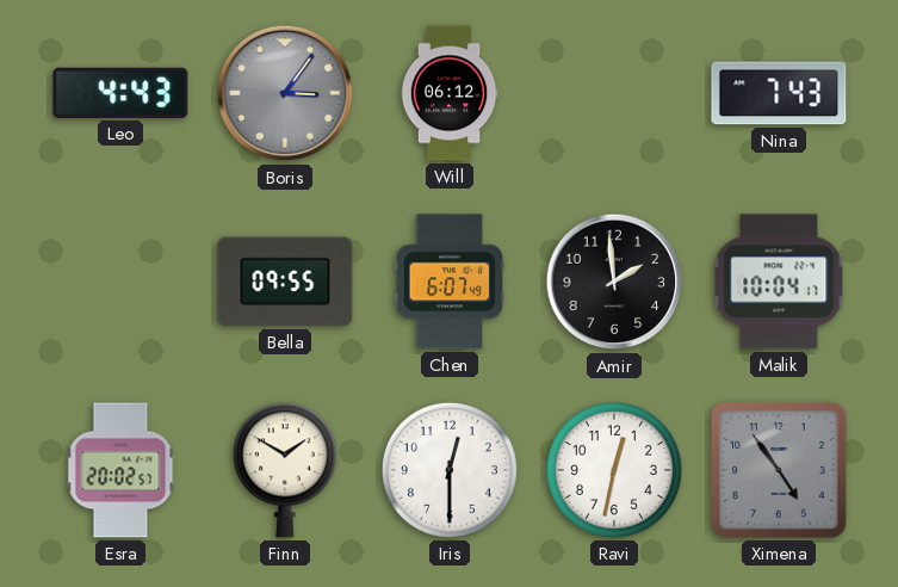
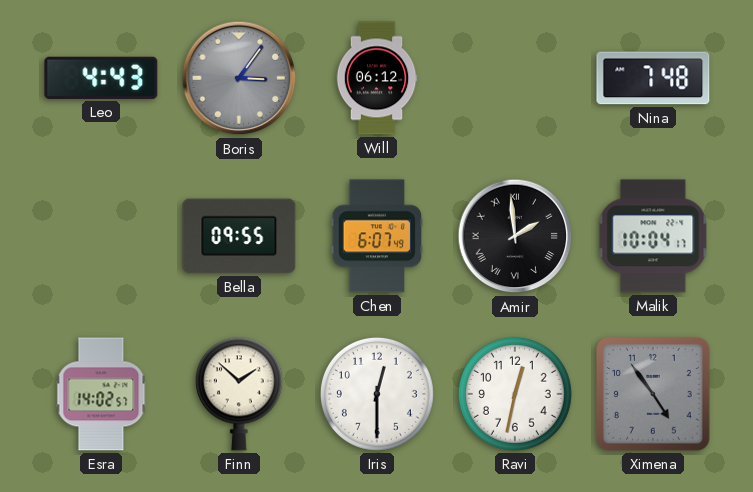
Nina: 7:43 -> 7:48 (653, 78)
Amir numerals: Arabic -> Roman (515, 236)
Esra: 20:02 -> 14:02 (101, 394)
Finn: 1:50 -> 1:52 (239, 394)
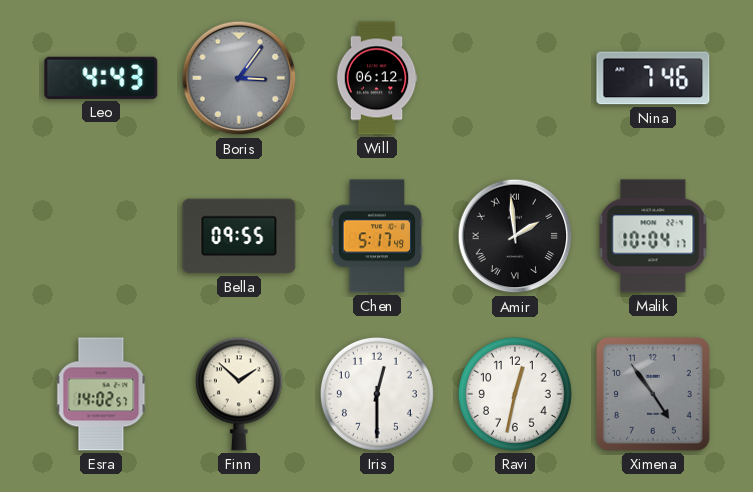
Nina: 7:48 -> 7:46 (653, 78)
Chen: 6:07 -> 5:17 (377, 236)
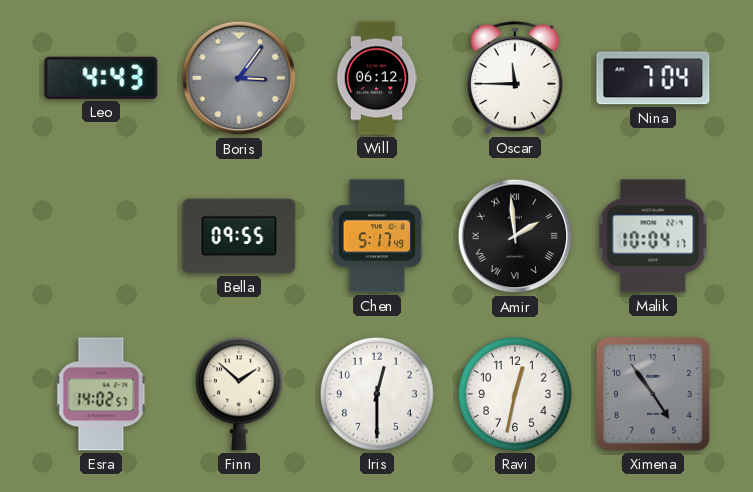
Oscar: none -> 11:45 (515, 78)
Nina: 7:46 -> 7:04 (653, 78)
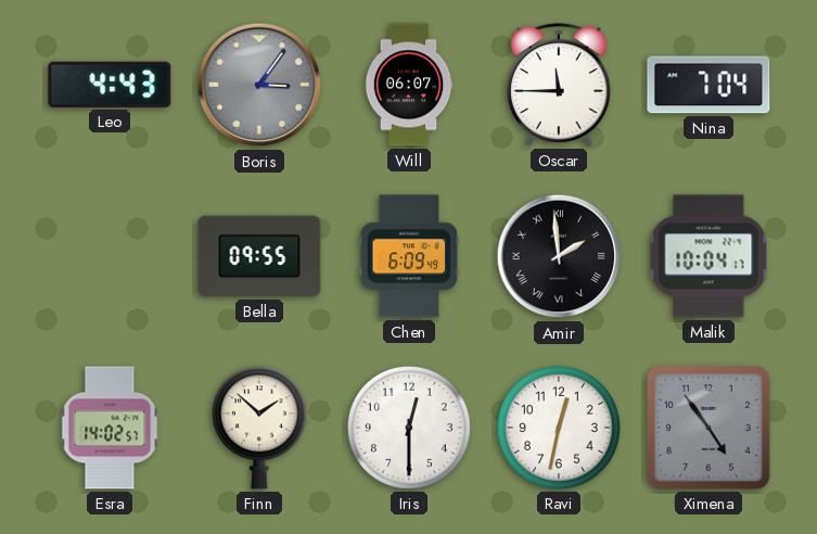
Will: 06:12 -> 06:07 (409, 85)
Chen: 5:17 -> 6:09 (409, 256)
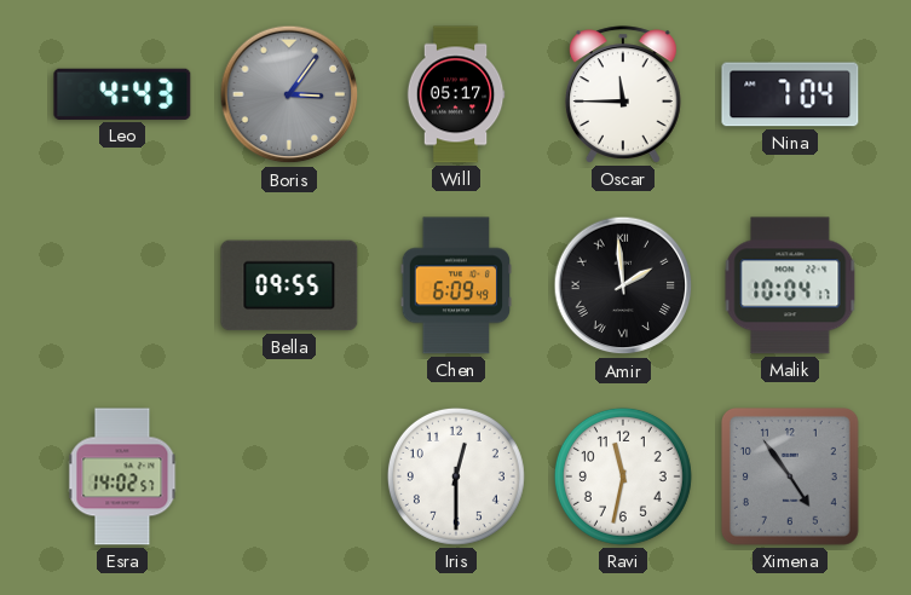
Will: 06:07 -> 05:17 (456, 94)
Finn: 1:52 -> none (259, 428)
Ravi: 12:32 -> 11:32 (623, 476)
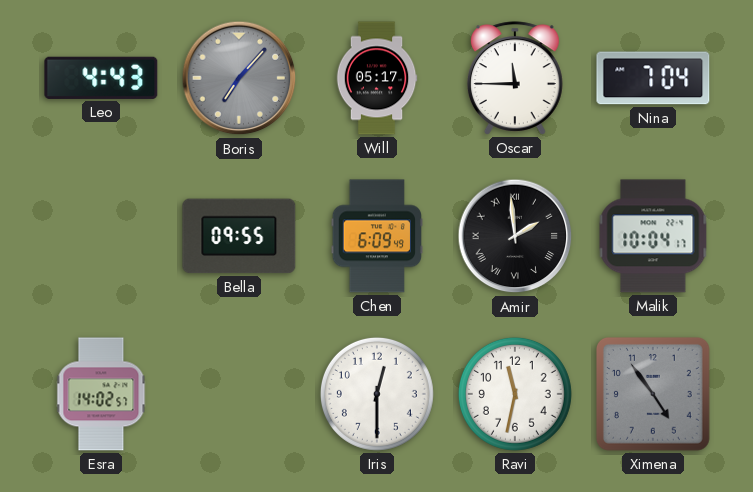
Boris: 3:06 -> 7:07 (239, 78)
